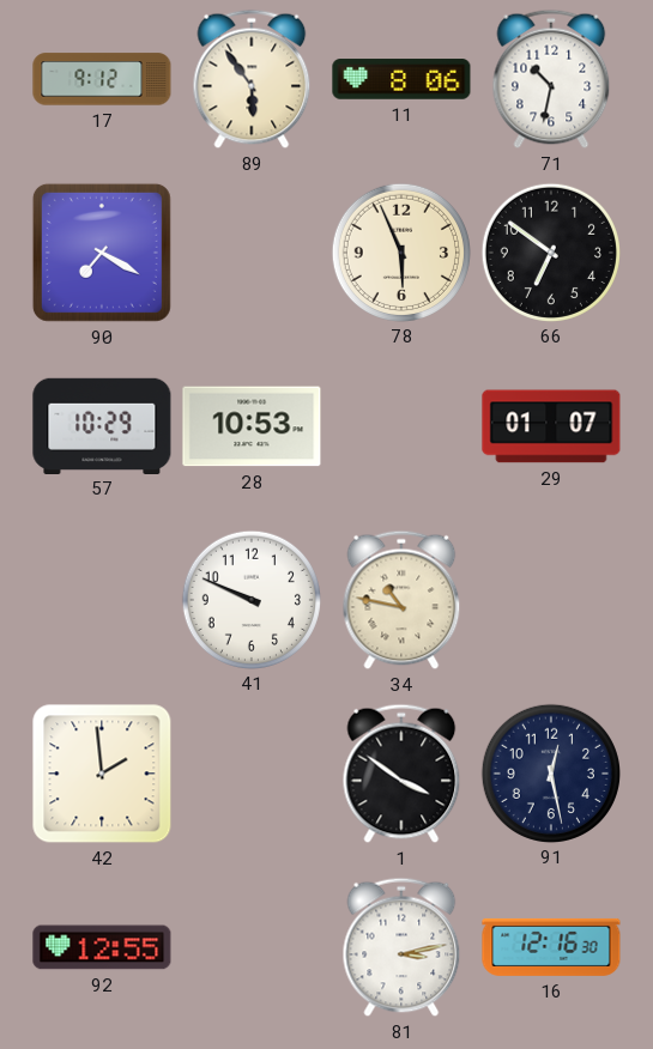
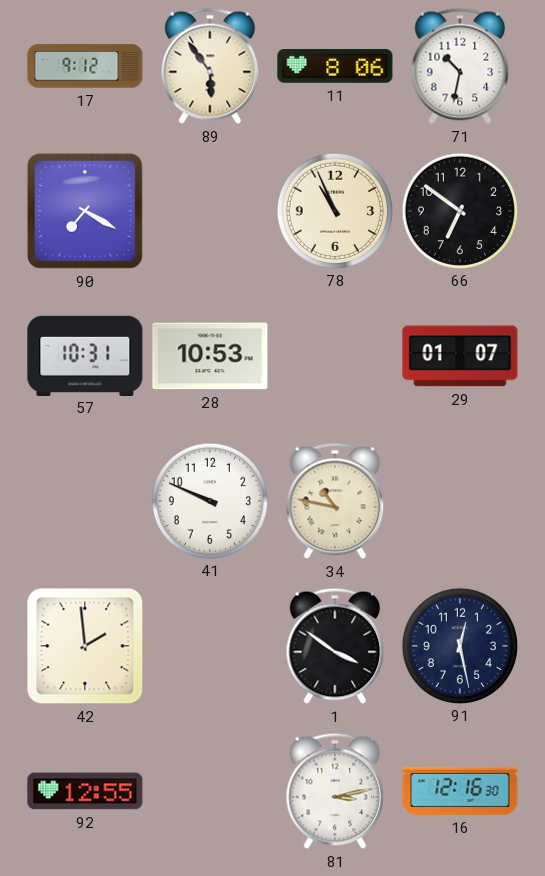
78: 5:56 -> 10:56 (334, 210)
57: 10:29 -> 10:31 (85, 355)
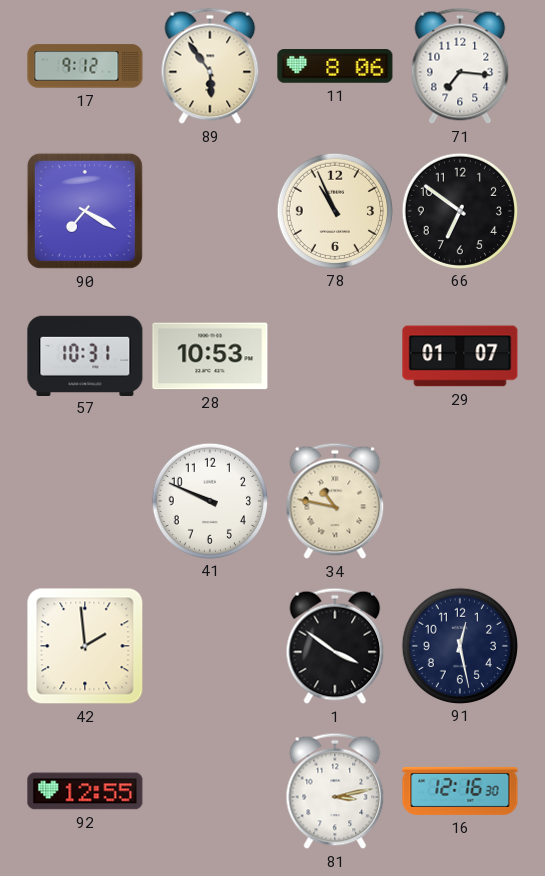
71: 10:32 -> 7:16 (460, 66)
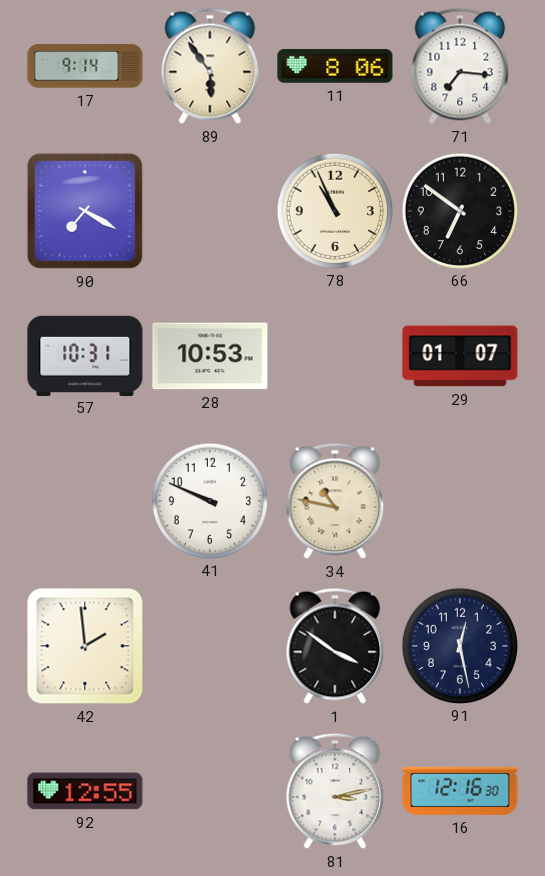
17: 9:12 -> 9:14 (85, 66)
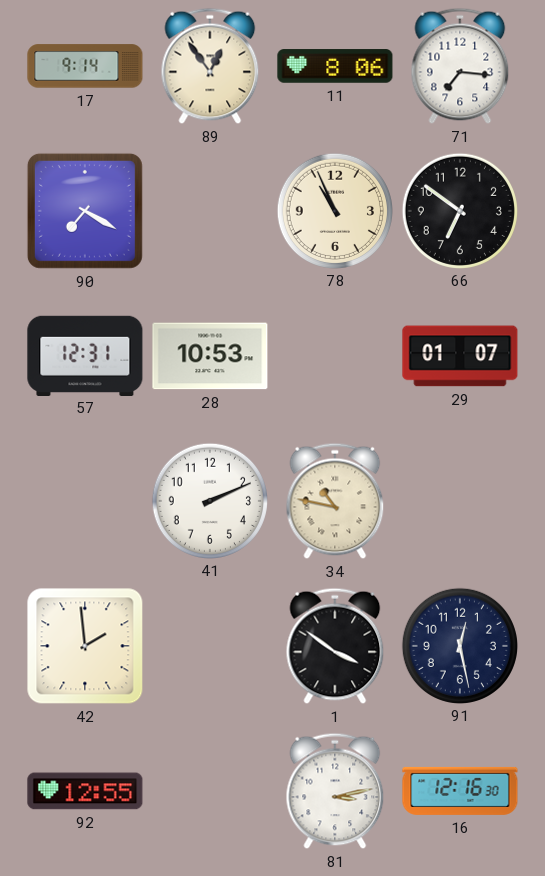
89: 5:54 -> 12:54 (210, 66)
57: 10:31 -> 12:31 (85, 355)
41: 9:49 -> 2:11 (209, 500)
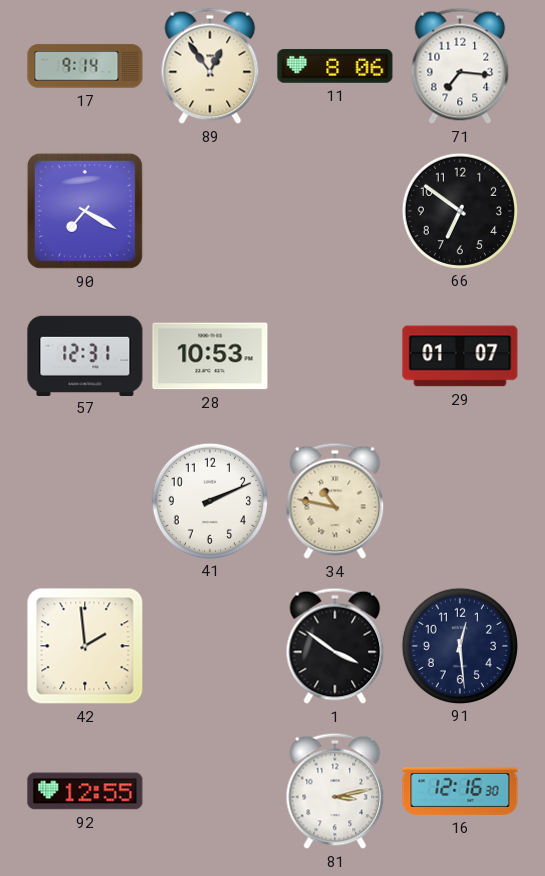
78: 10:56 -> none (334, 210)
91: 12:28 -> 12:29 (459, 645)
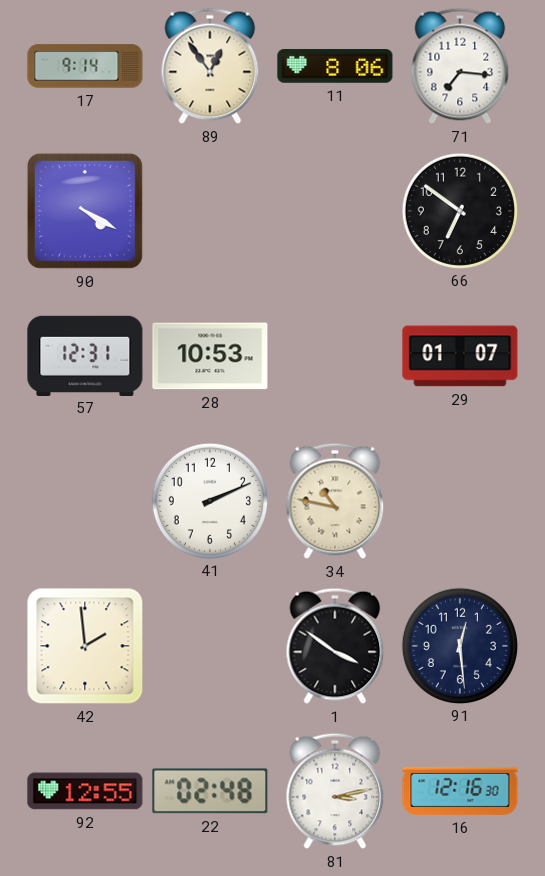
90: 7:20 -> 4:20 (85, 211)
22: none -> 02:48 (210, 791)
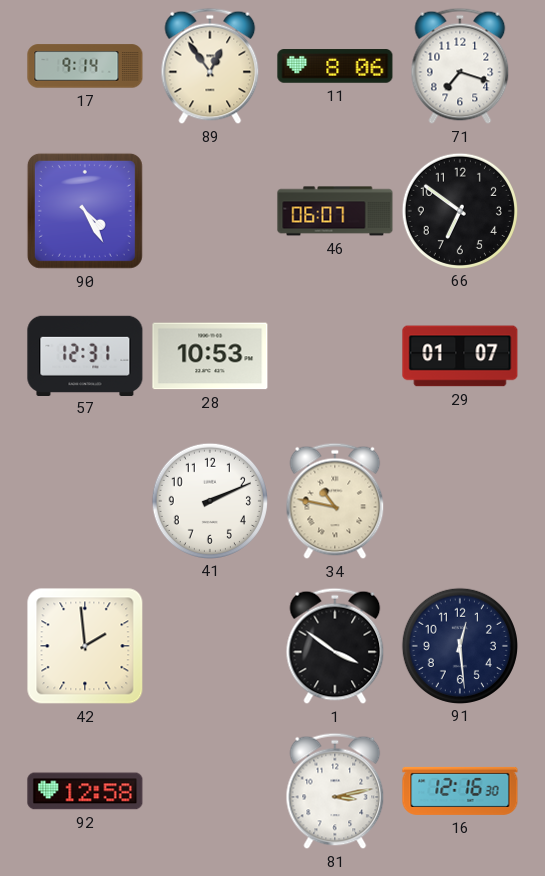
71: 7:16 -> 7:18 (460, 66)
90: 4:20 -> 4:25 (85, 211)
46: none -> 06:07 (335, 211)
92: 12:55 -> 12:58 (85, 791)
22: 02:48 -> none (210, 791)
